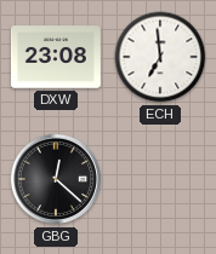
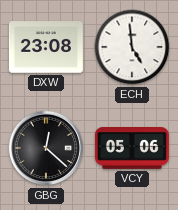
ECH: 6:59 -> 4:59 (132, 47)
VCY: none -> 05:06 (132, 149)
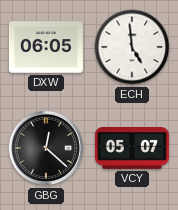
DXW: 23:08 -> 06:05 (46, 47)
VCY: 05:06 -> 05:07 (132, 149)
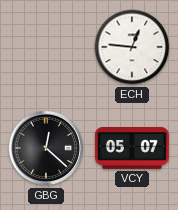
DXW: 06:05 -> none (46, 47)
ECH: 4:59 -> 12:46 (132, 47)
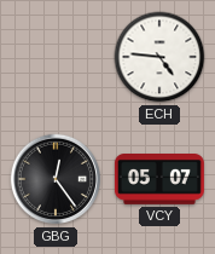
ECH: 12:46 -> 4:46 (159, 57)
GBG: 12:22 -> 12:24 (54, 179)
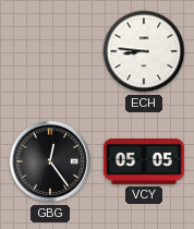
ECH: 4:46 -> 8:46 (144, 51)
VCY: 05:07 -> 05:05 (144, 162)
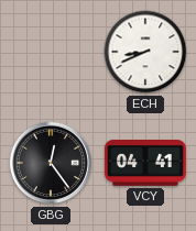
ECH: 8:46 -> 8:41 (145, 52)
VCY: 05:05 -> 04:41 (145, 164)
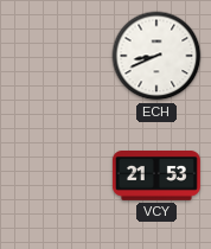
GBG: 12:24 -> none (50, 163)
VCY: 04:41 -> 21:53 (156, 177)
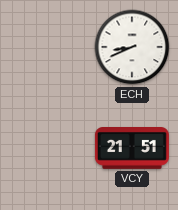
VCY: 21:53 -> 21:51 (132, 149)
